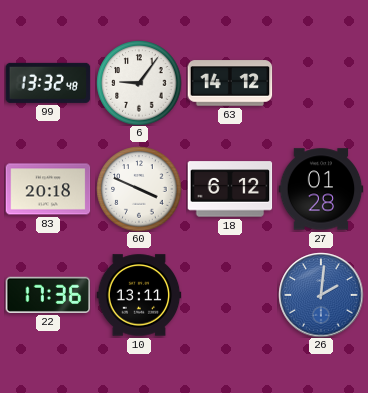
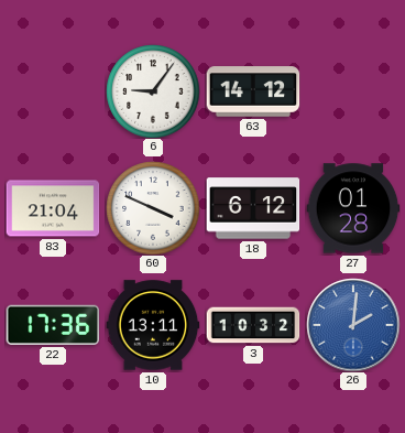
99: 13:32 -> none (48, 83)
83: 20:18 -> 21:04 (53, 208)
3: none -> 10:32 (253, 325)
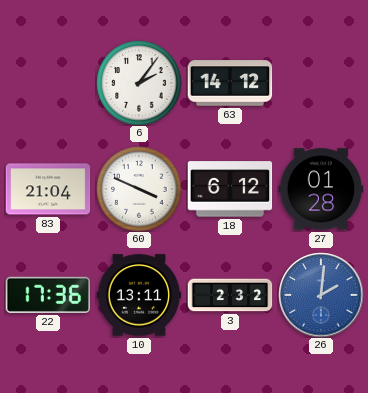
6: 9:06 -> 2:06 (139, 83)
3: 10:32 -> 2:32 (230, 295)
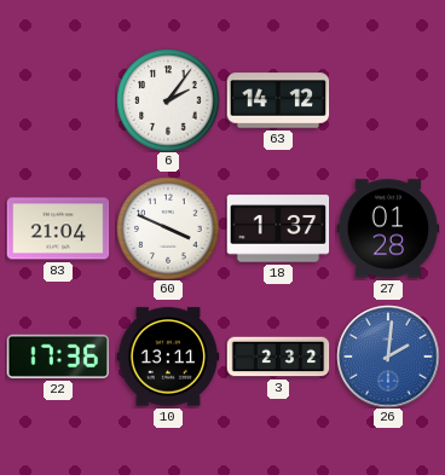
18: 6:12 -> 1:37 (278, 228)
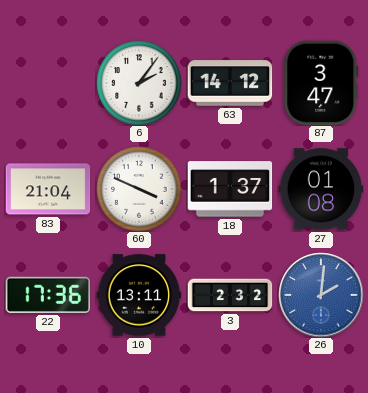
87: none -> 3:47 (321, 83)
27: 01:28 -> 01:08 (321, 189)
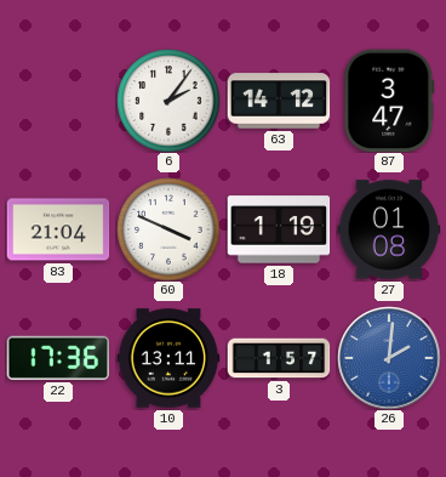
18: 1:37 -> 1:19 (279, 229)
3: 2:32 -> 1:57 (279, 358)
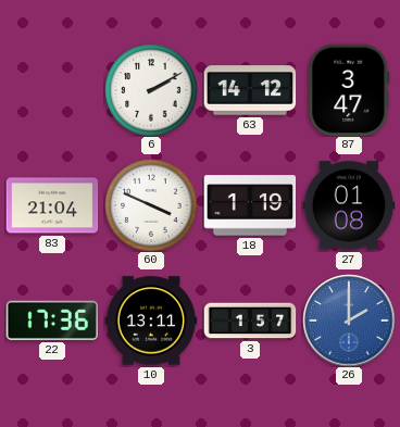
6: 2:06 -> 2:10 (151, 90)
26: 2:01 -> 2:00 (349, 321)
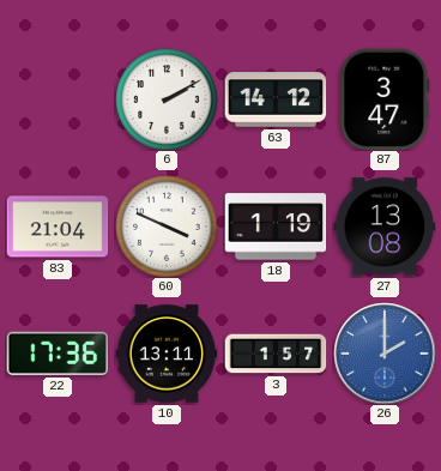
27: 01:08 -> 13:08 (385, 227)
